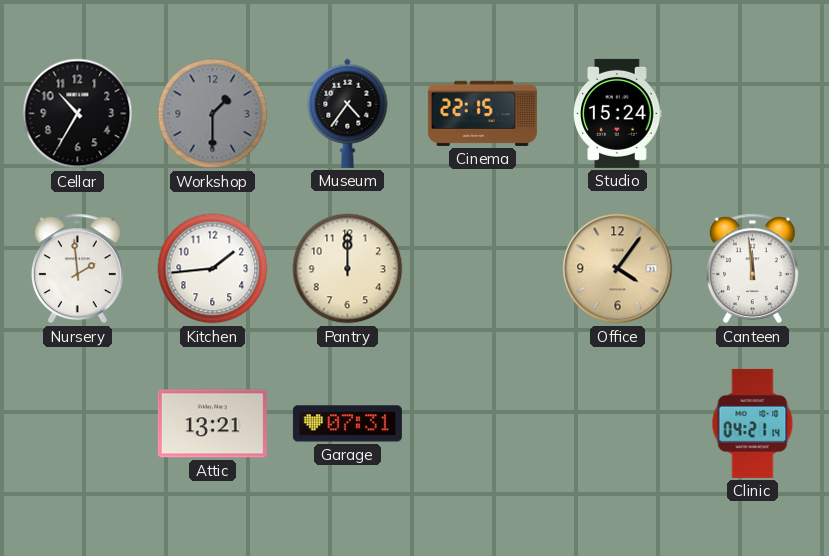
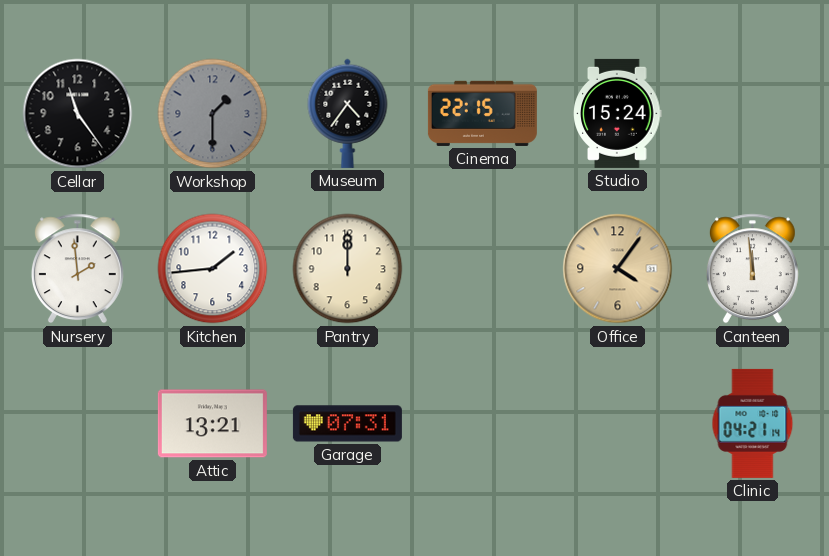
Cellar: 10:35 -> 11:24 (78, 114)
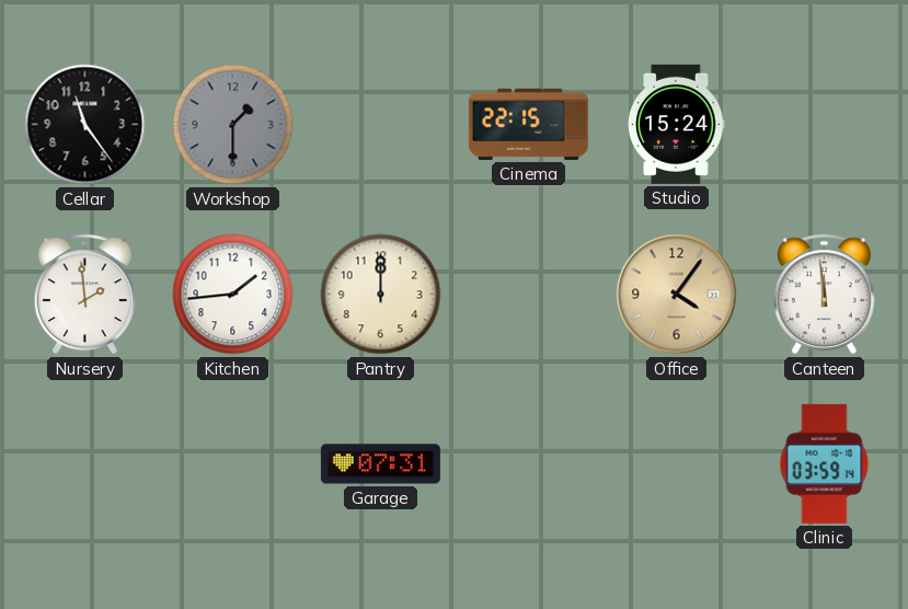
Museum: 4:36 -> none (348, 113)
Attic: 13:21 -> none (212, 424)
Clinic: 04:21 -> 03:59 (825, 463)
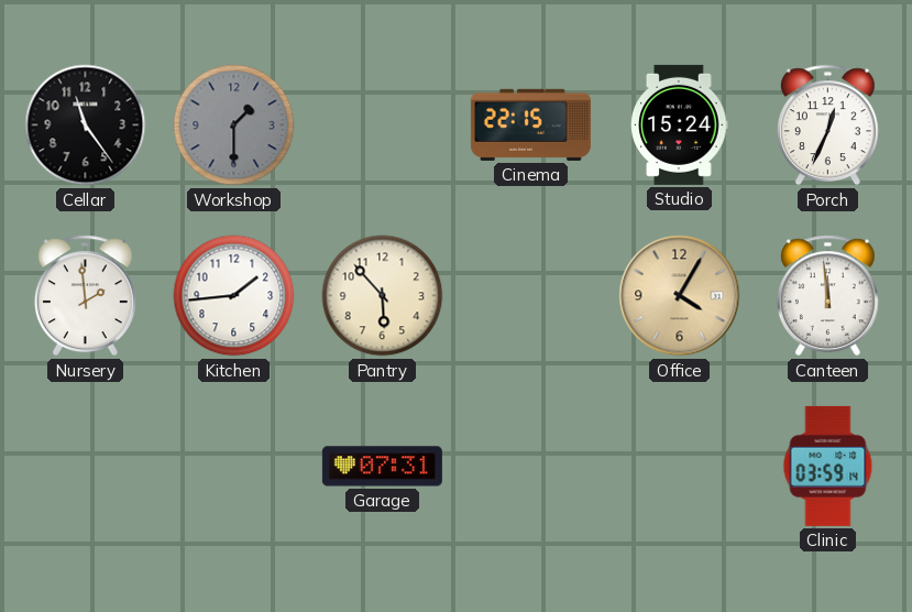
Porch: none -> 12:34 (827, 125)
Pantry: 12:00 -> 5:53 (383, 296)
Office: 4:06 -> 4:05 (680, 296)
